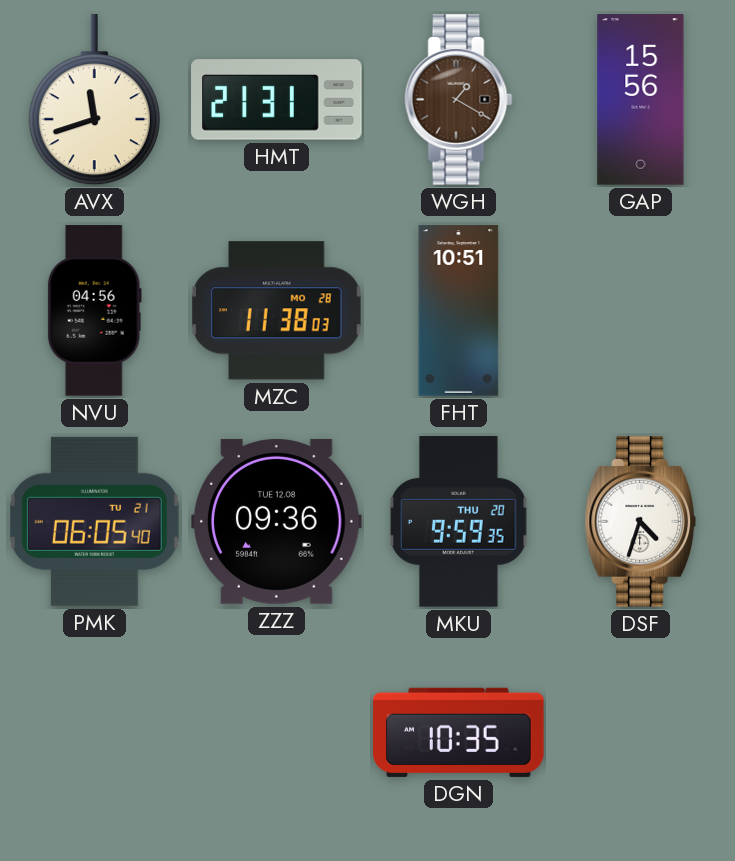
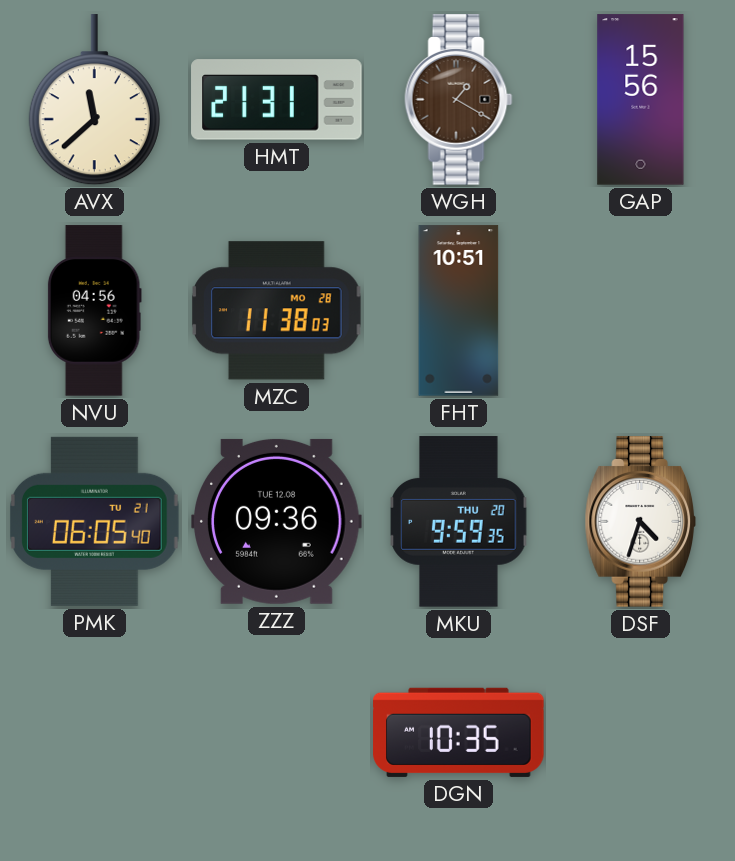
AVX: 11:42 -> 11:38 (94, 100)
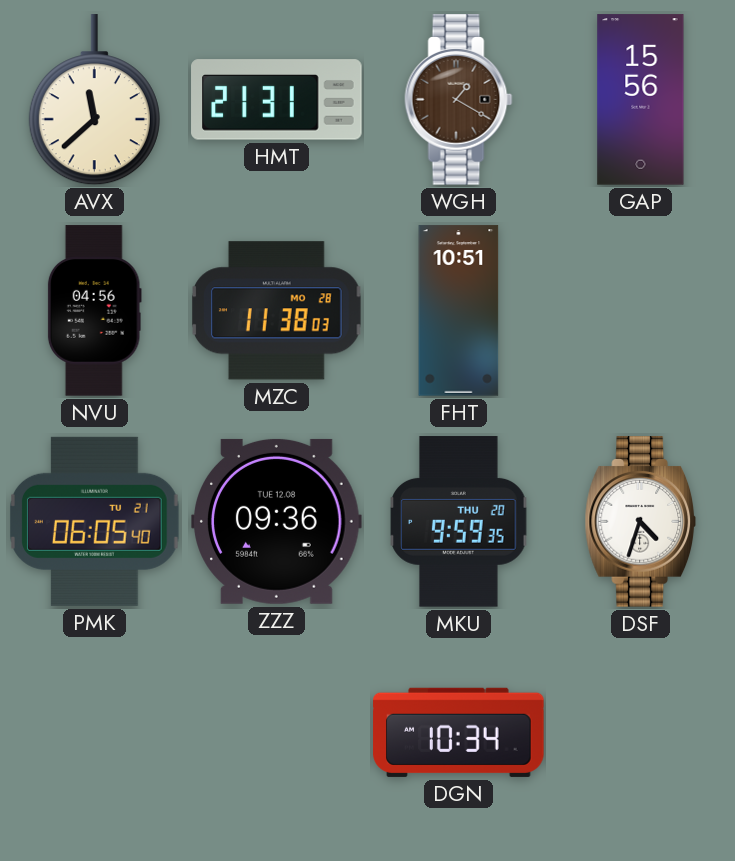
DGN: 10:35 -> 10:34 (459, 732)
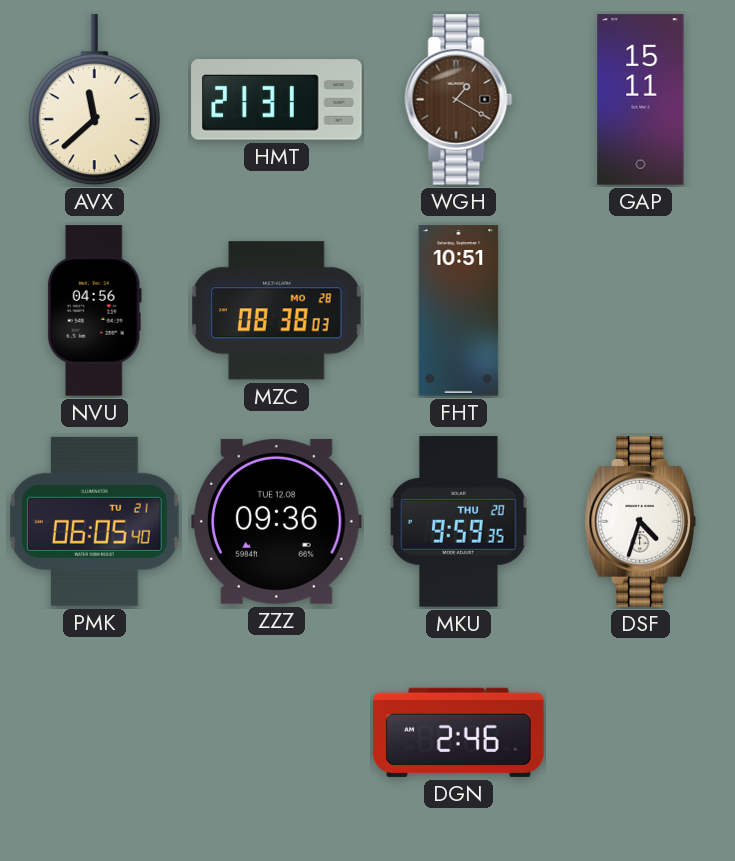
GAP: 15:56 -> 15:11 (641, 100)
MZC: 11:38 -> 08:38 (277, 311)
DGN: 10:34 -> 2:46 (459, 732)
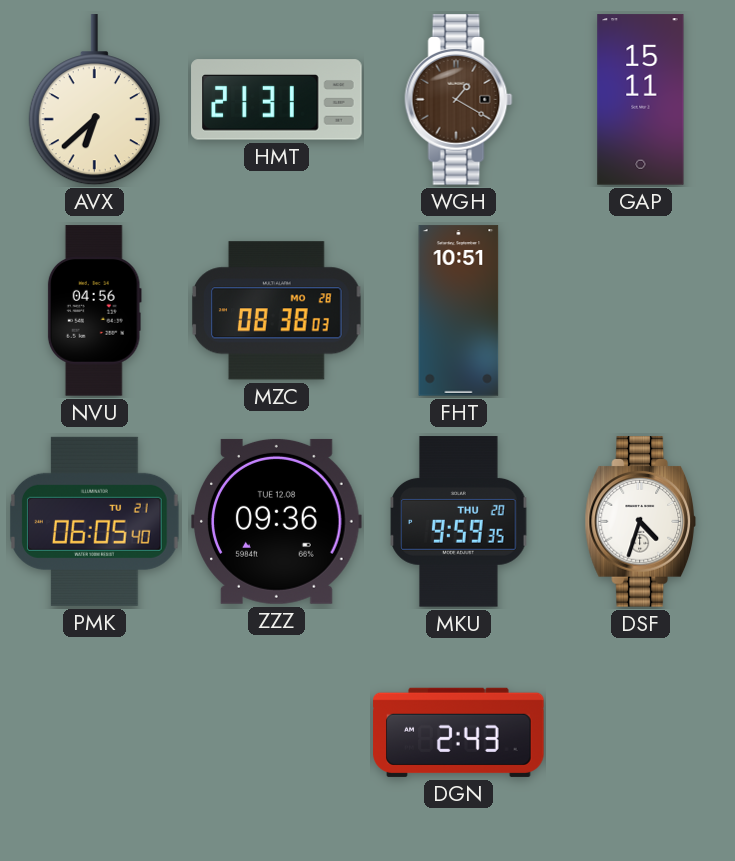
AVX: 11:38 -> 6:38 (94, 100)
DGN: 2:46 -> 2:43 (459, 732)
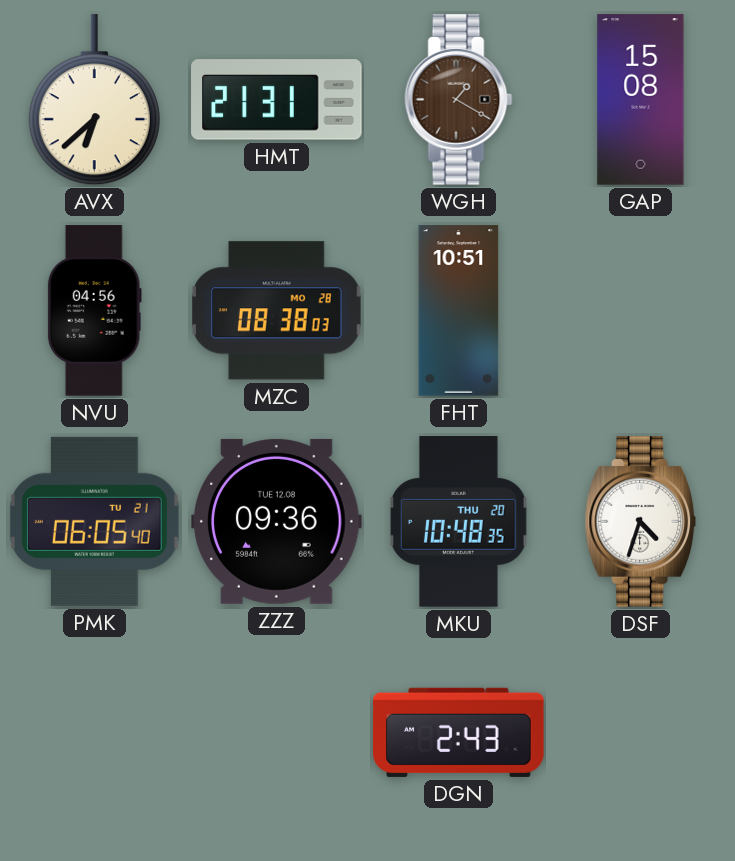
GAP: 15:11 -> 15:08 (641, 100)
MKU: 9:59 -> 10:48 (459, 522)
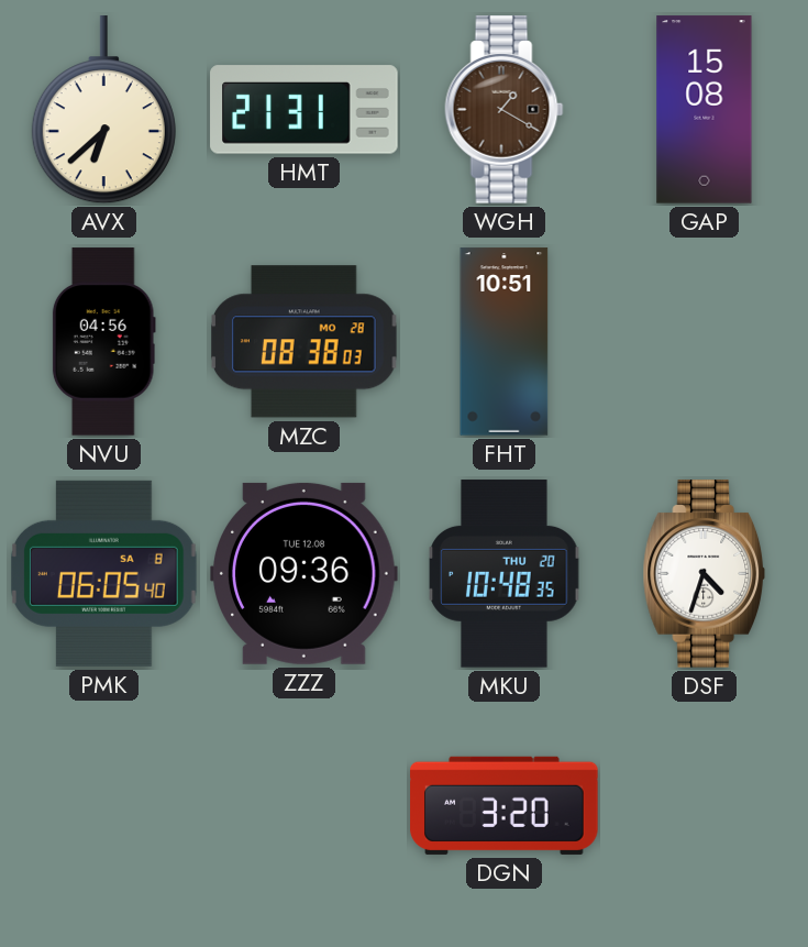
PMK date: TU 21 -> SA 8 (104, 573)
DGN: 2:43 -> 3:20 (505, 805)
